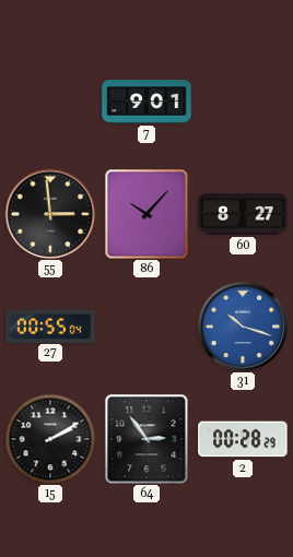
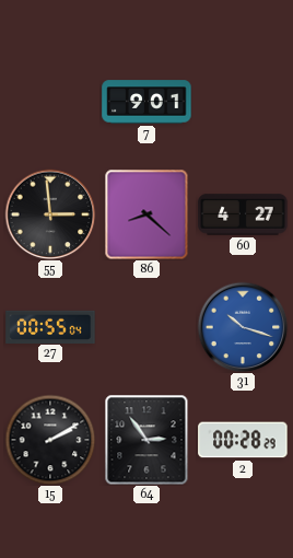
86: 10:07 -> 8:22 (146, 214)
60: 8:27 -> 4:27 (243, 214)
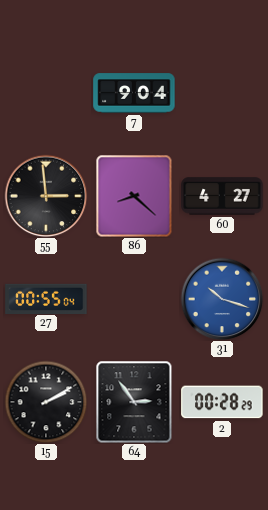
7: 9:01 -> 9:04 (134, 93)
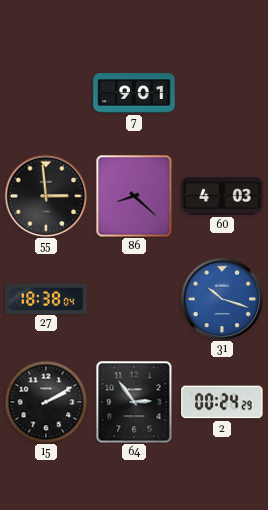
7: 9:04 -> 9:01 (134, 93)
60: 4:27 -> 4:03 (222, 196)
27: 00:55 -> 18:38 (46, 298)
2: 00:28 -> 00:24 (222, 402)
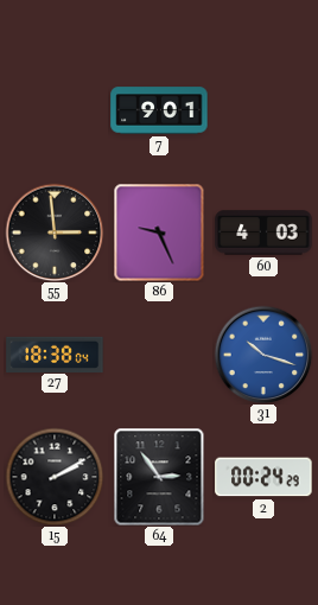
86: 8:22 -> 9:26 (159, 233)
